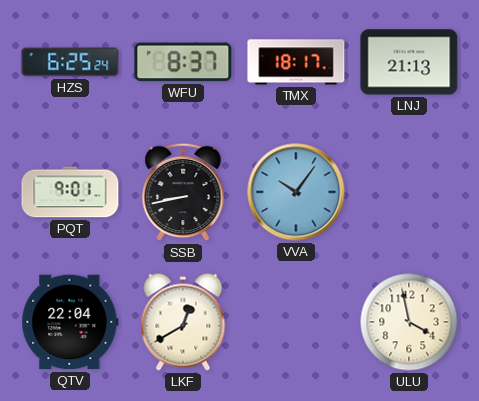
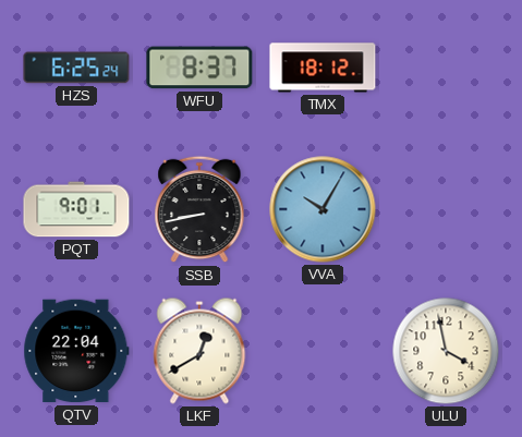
TMX: 18:17 -> 18:12 (323, 68)
LNJ: 21:13 -> none (409, 62)
VVA: 10:06 -> 10:05 (323, 209)
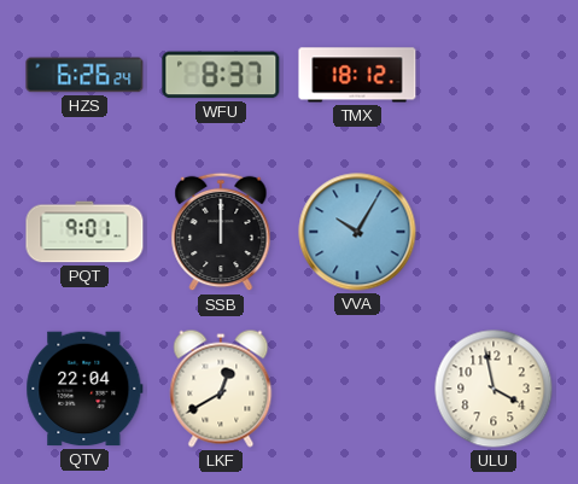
HZS: 6:25 -> 6:26 (84, 75)
SSB: 8:43 -> 12:00 (221, 232)
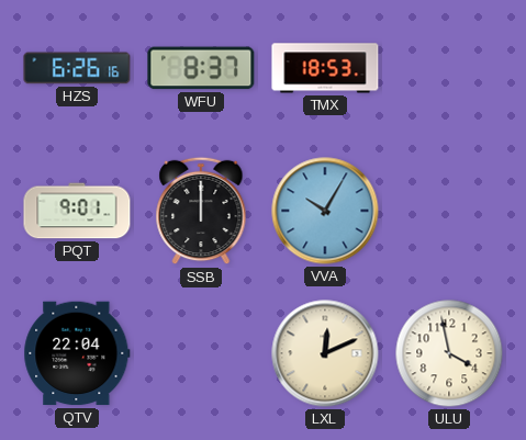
HZS: 6:26:24 -> 6:26:16 (77, 68)
TMX: 18:12 -> 18:53 (325, 68)
LKF: 12:40 -> none (221, 389)
LXL: none -> 12:11 (325, 353)
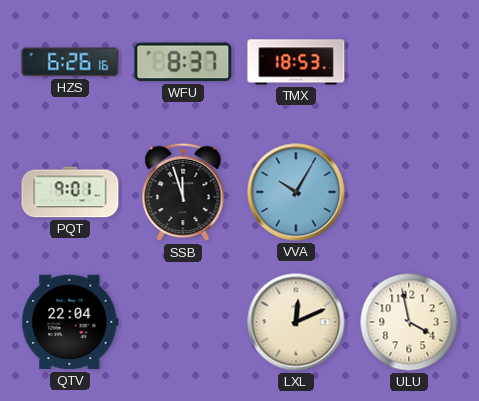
SSB: 12:00 -> 11:57 (183, 192)
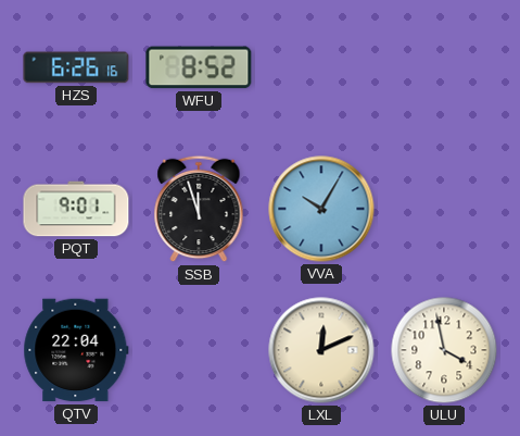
WFU: 8:37 -> 8:52 (199, 67)
TMX: 18:53 -> none (296, 62)
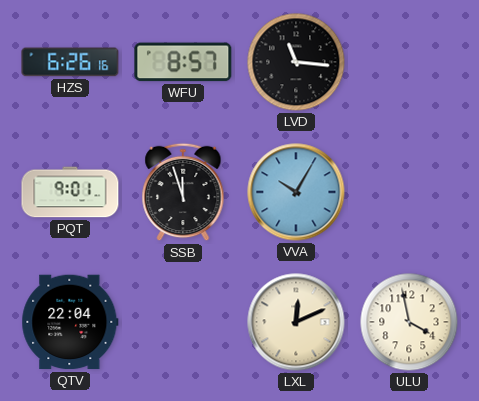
WFU: 8:52 -> 8:57 (183, 62)
LVD: none -> 11:16 (296, 62)
